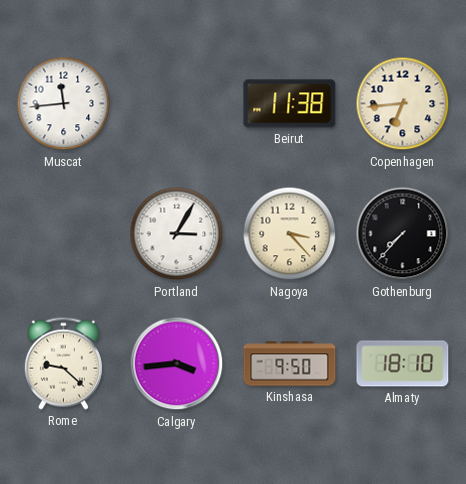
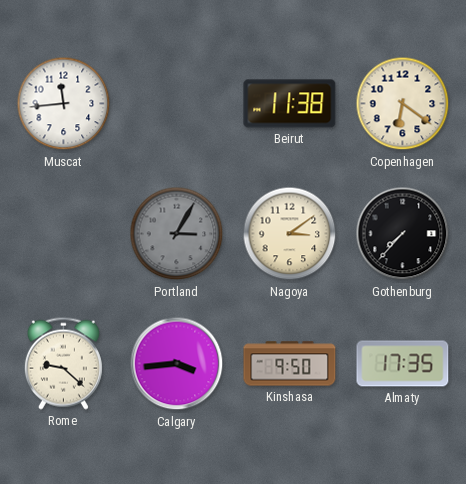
Copenhagen: 6:44 -> 6:21 (403, 104)
Portland dial: white -> grey (177, 234)
Nagoya: 3:23 -> 3:09 (290, 234)
Almaty: 18:10 -> 17:35 (403, 364)
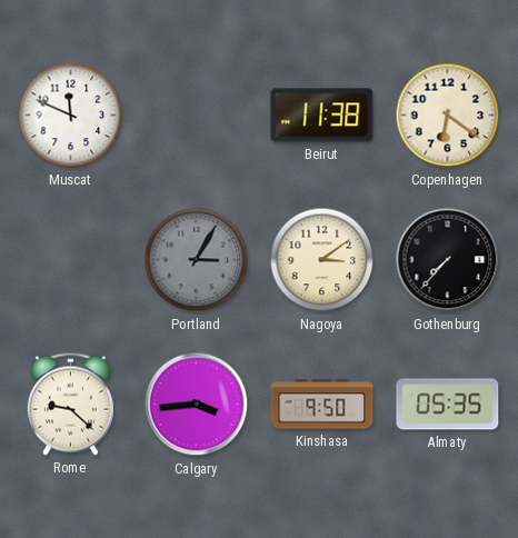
Muscat: 11:44 -> 11:49 (71, 116)
Almaty: 17:35 -> 05:35 (448, 405)
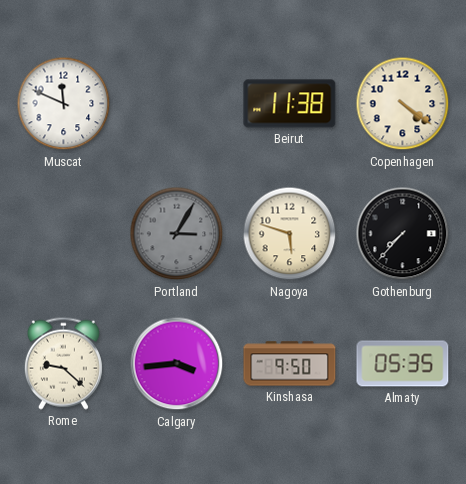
Copenhagen: 6:21 -> 4:21 (403, 104)
Nagoya: 3:09 -> 5:48 (290, 234)
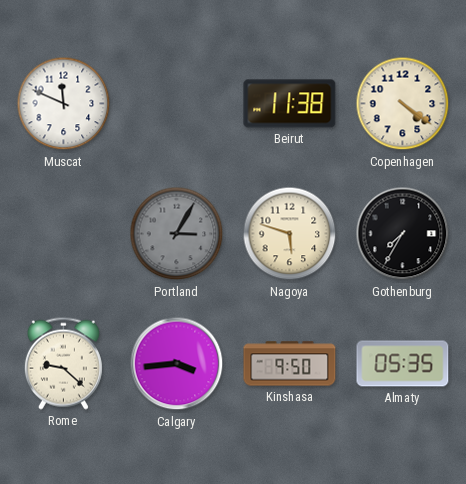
Gothenburg: 7:37 -> 7:35 (403, 234)
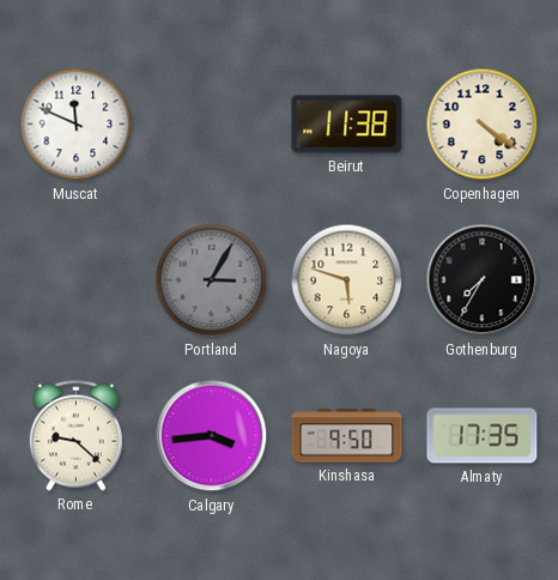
Almaty: 05:35 -> 17:35 (483, 436)
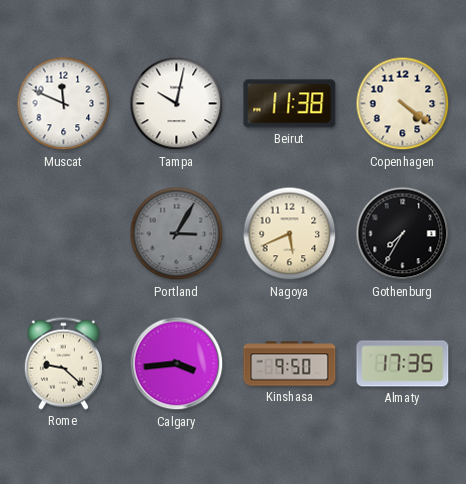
Tampa: none -> 10:02 (177, 104)
Nagoya: 5:48 -> 5:41 (290, 234)
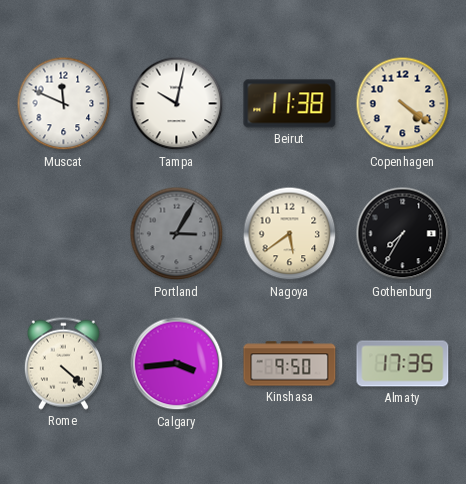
Nagoya: 5:41 -> 5:39 (290, 234)
Rome: 9:22 -> 4:22 (63, 363)
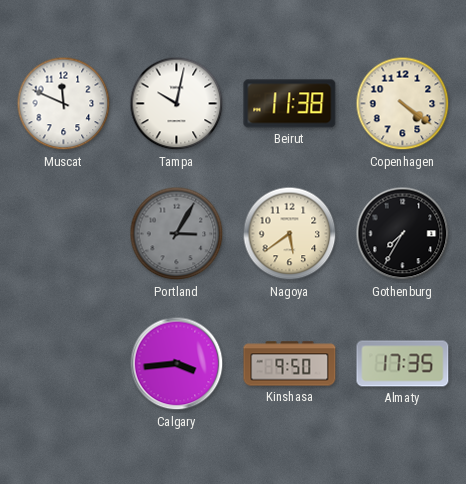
Rome: 4:22 -> none (63, 363)
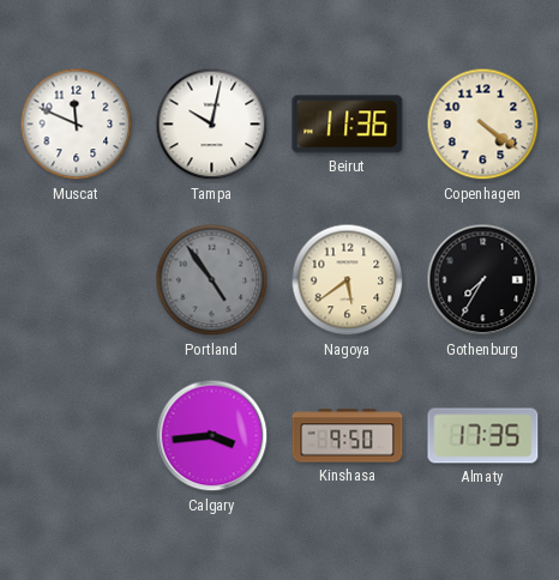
Beirut: 11:38 -> 11:36 (348, 125)
Portland: 3:05 -> 4:54 (212, 280)
